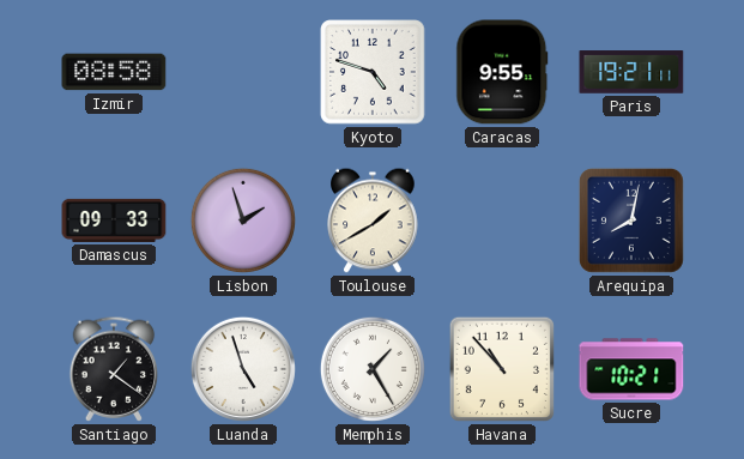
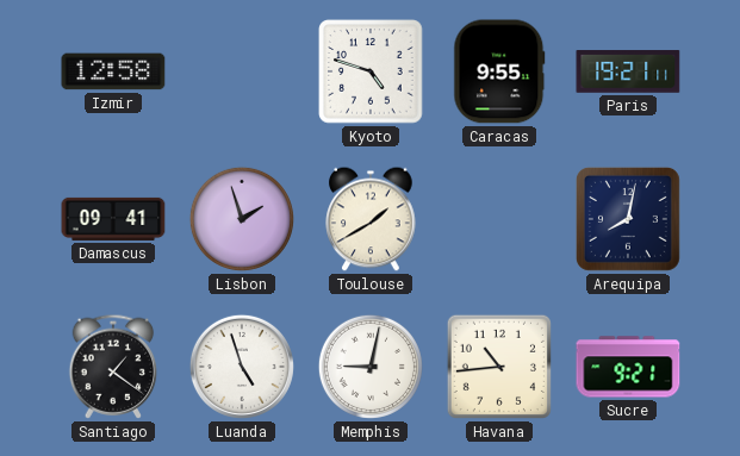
Izmir: 08:58 -> 12:58 (113, 71)
Damascus: 09:33 -> 09:41 (113, 219)
Memphis: 1:25 -> 9:02 (371, 367)
Havana: 10:53 -> 10:44 (499, 367)
Sucre: 10:21 -> 9:21 (628, 367)
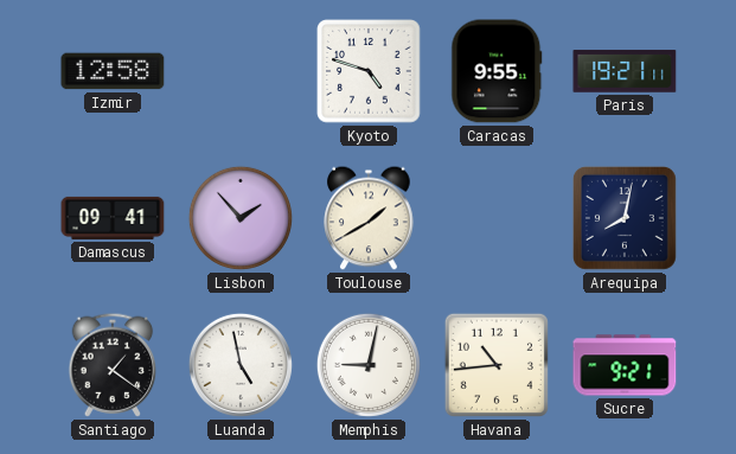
Lisbon: 1:57 -> 1:53 (241, 218)
Luanda: 4:57 -> 4:58 (241, 365)
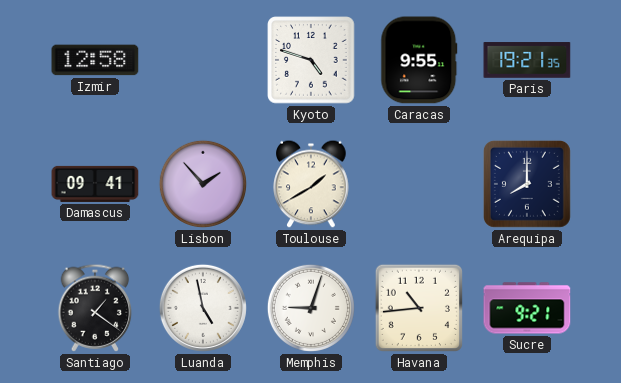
Paris: 19:21:11 -> 19:21:35 (527, 60)
Arequipa: 8:02 -> 8:00 (527, 184)
Memphis: 9:02 -> 9:03 (311, 308)
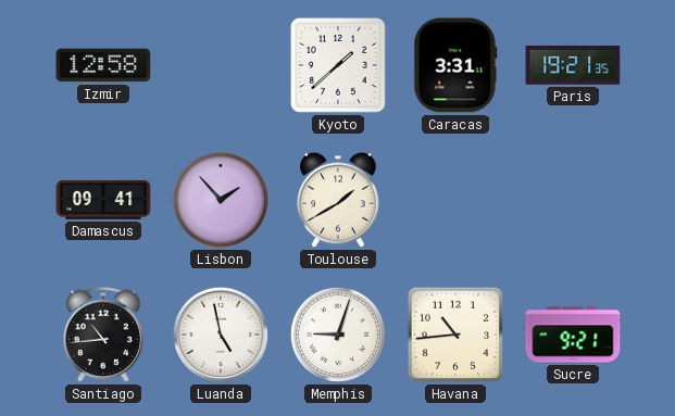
Kyoto: 4:48 -> 1:38 (338, 65)
Caracas: 9:55 -> 3:31 (455, 65)
Arequipa: 8:00 -> none (527, 184)
Santiago: 1:21 -> 10:44 (103, 335)
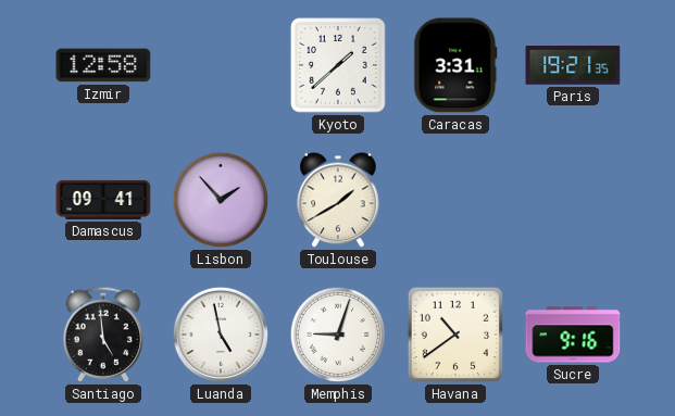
Santiago: 10:44 -> 4:59 (103, 335)
Havana: 10:44 -> 10:39 (455, 335)
Sucre: 9:21 -> 9:16 (573, 335)
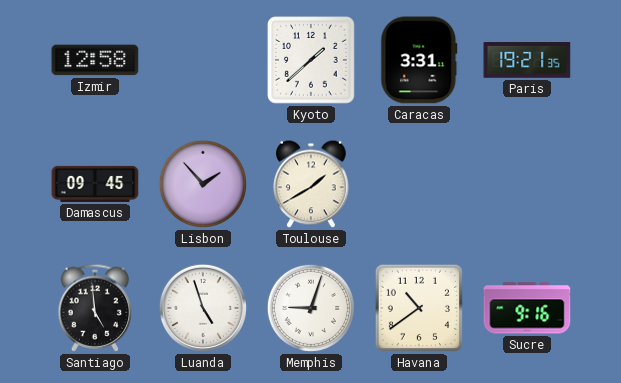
Damascus: 09:41 -> 09:45 (95, 184)
Luanda: 4:58 -> 4:57 (203, 308)
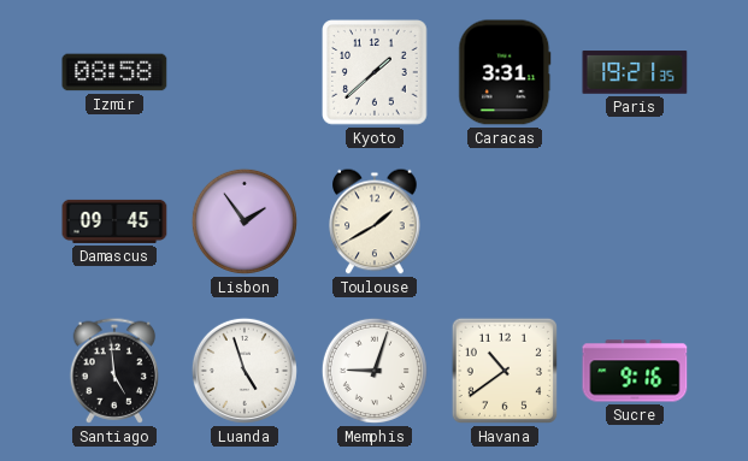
Izmir: 12:58 -> 08:58 (114, 72)
Lisbon: 1:53 -> 1:54 (245, 221)
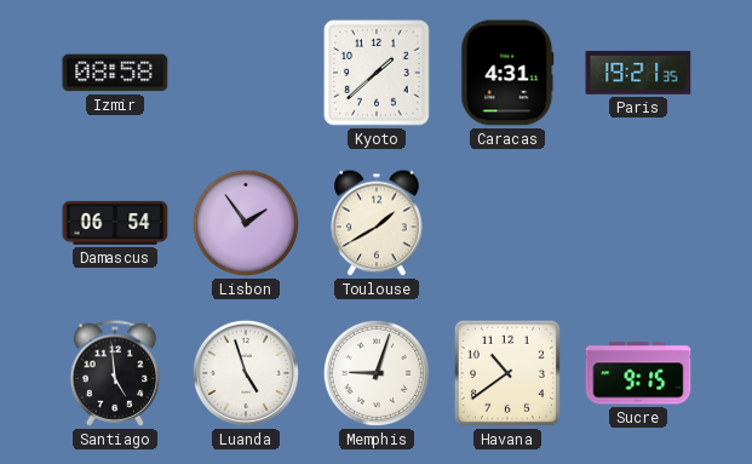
Caracas: 3:31 -> 4:31 (507, 73)
Damascus: 09:45 -> 06:54 (115, 223)
Sucre: 9:16 -> 9:15 (638, 373)
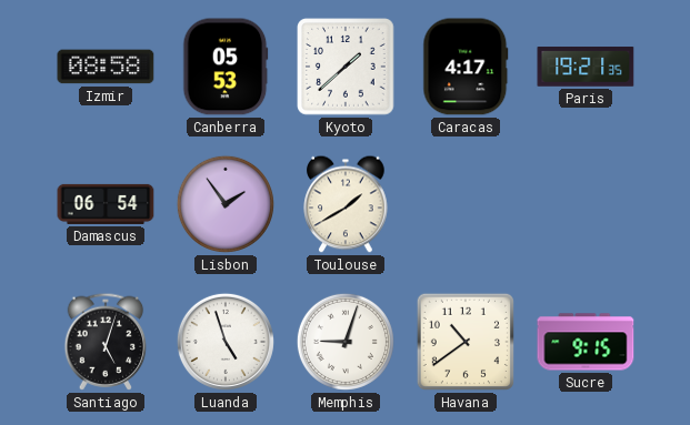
Canberra: none -> 05:53 (226, 67)
Caracas: 4:31 -> 4:17 (466, 67)
Santiago: 4:59 -> 5:03 (106, 342)
